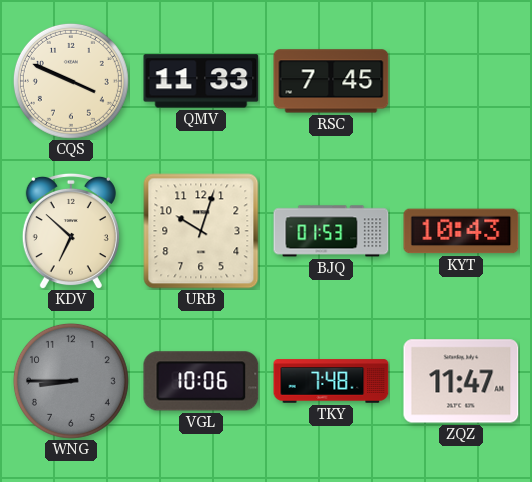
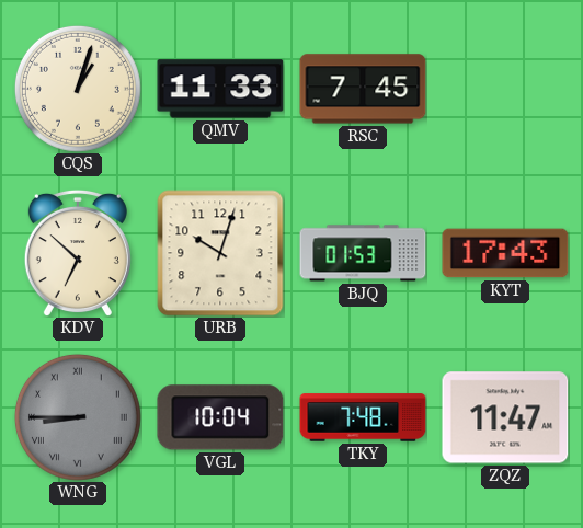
CQS: 3:49 -> 1:03 (78, 89)
KYT: 10:43 -> 17:43 (505, 253)
WNG numerals: Arabic -> Roman (78, 417)
VGL: 10:06 -> 10:04 (220, 417)
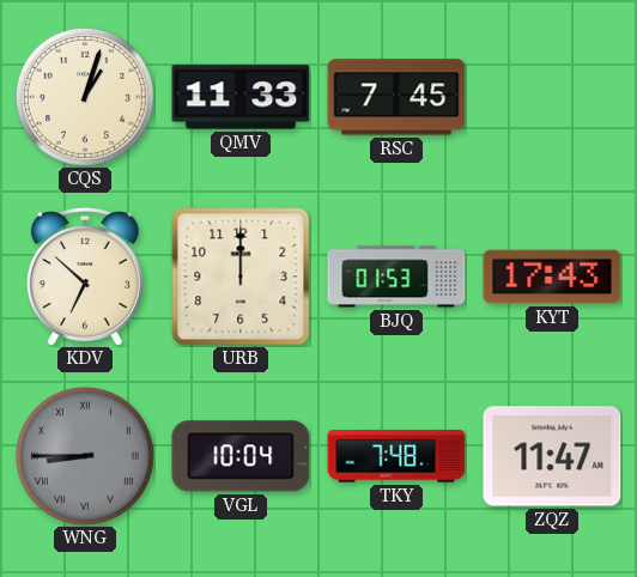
URB: 10:03 -> 12:00 (241, 277)
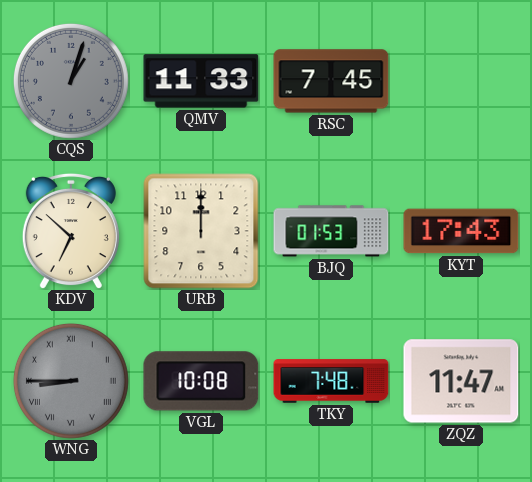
CQS dial: cream -> grey (71, 81)
VGL: 10:04 -> 10:08 (201, 381)
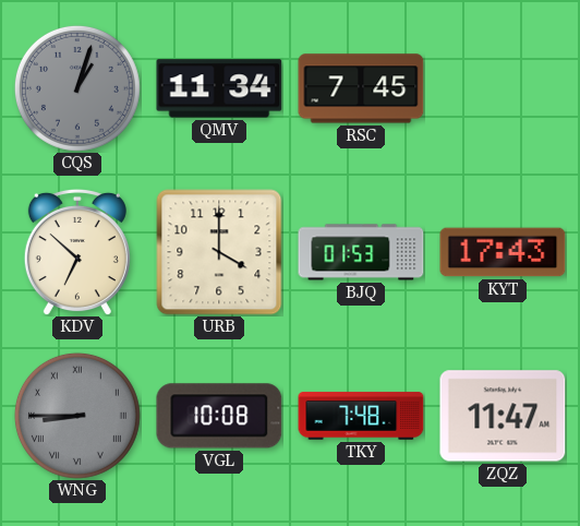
QMV: 11:33 -> 11:34 (219, 88)
URB: 12:00 -> 4:00 (219, 252)
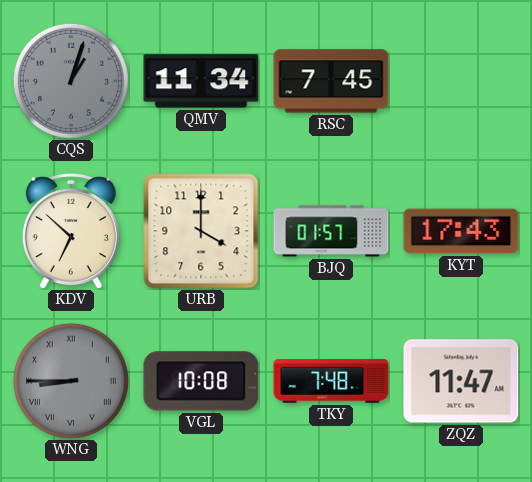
BJQ: 01:53 -> 01:57 (331, 231)
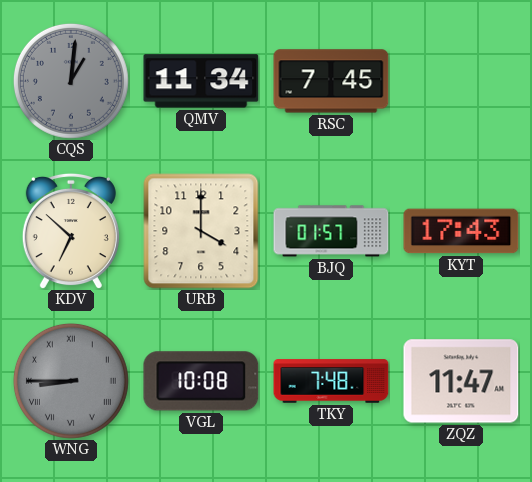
CQS: 1:03 -> 1:01 (71, 81)
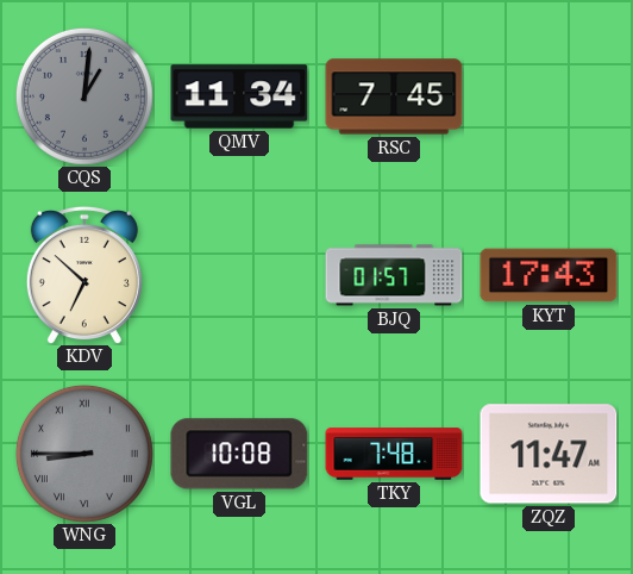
URB: 4:00 -> none (201, 231)
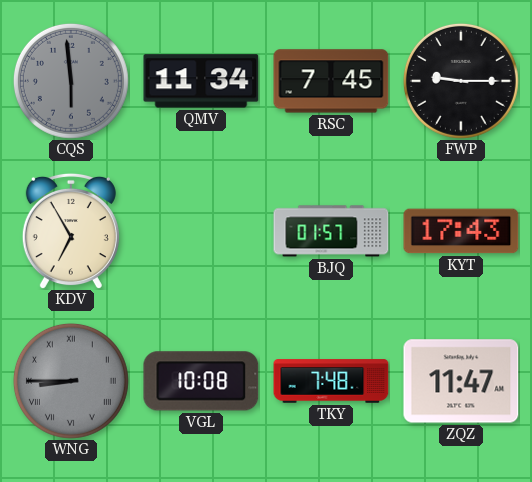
CQS: 1:01 -> 5:59 (71, 81)
FWP: none -> 9:15 (461, 81)
KDV: 6:52 -> 6:55 (71, 231)
